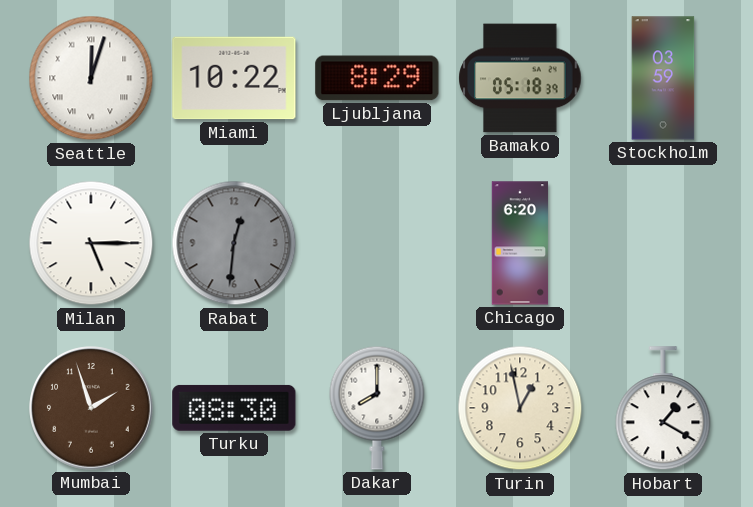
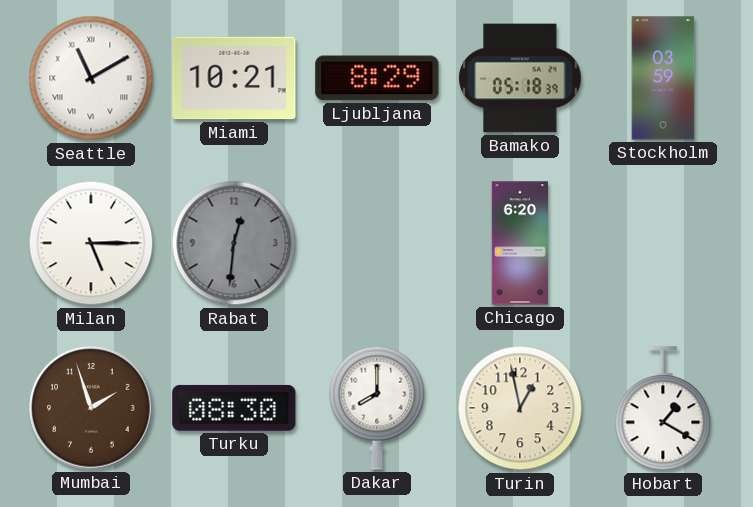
Seattle: 12:03 -> 11:10 (91, 78)
Miami: 10:22 -> 10:21 (234, 78)
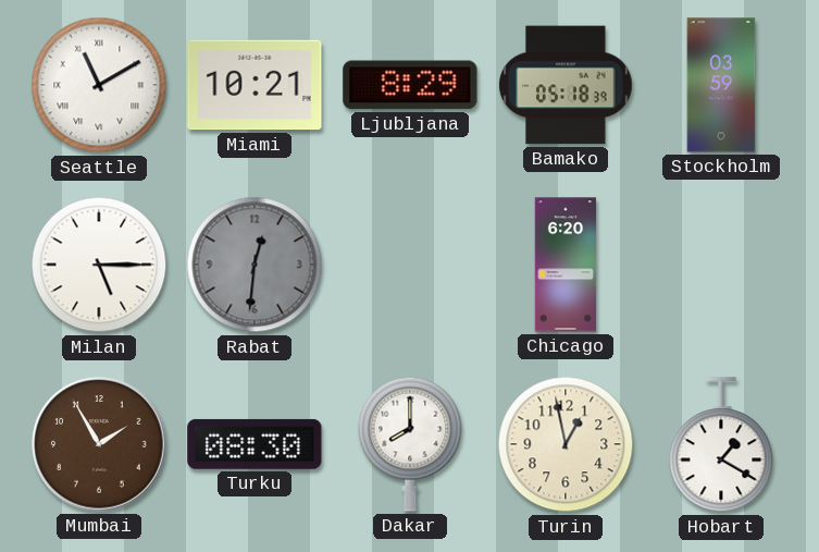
Mumbai: 1:57 -> 1:55 (99, 444)
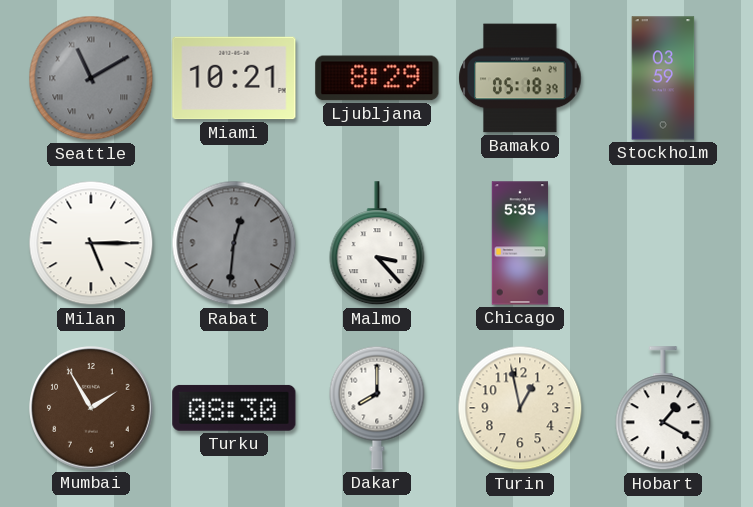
Seattle dial: white -> grey (91, 78)
Malmo: none -> 3:23 (377, 244)
Chicago: 6:20 -> 5:35 (520, 243)
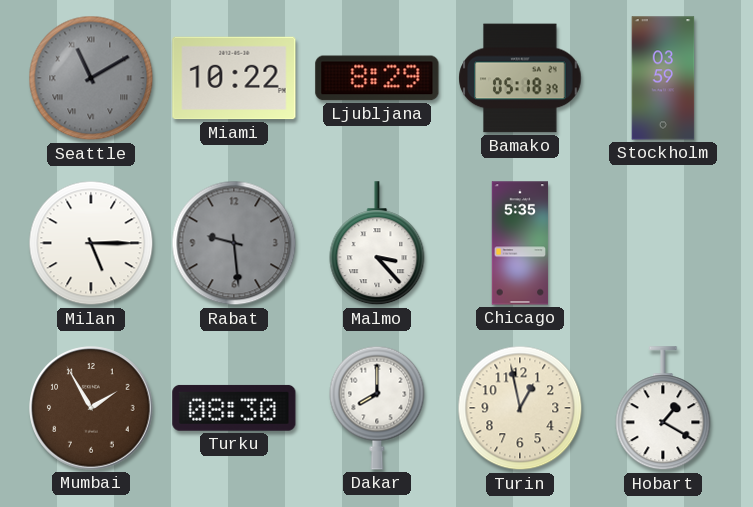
Miami: 10:21 -> 10:22 (234, 78)
Rabat: 12:31 -> 9:29 (234, 243)
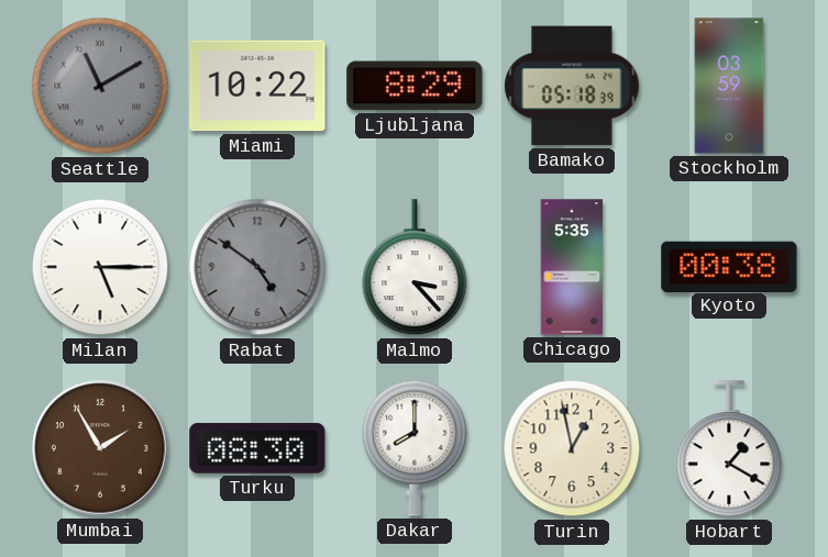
Rabat: 9:29 -> 4:51 (257, 267)
Kyoto: none -> 00:38 (729, 266)
